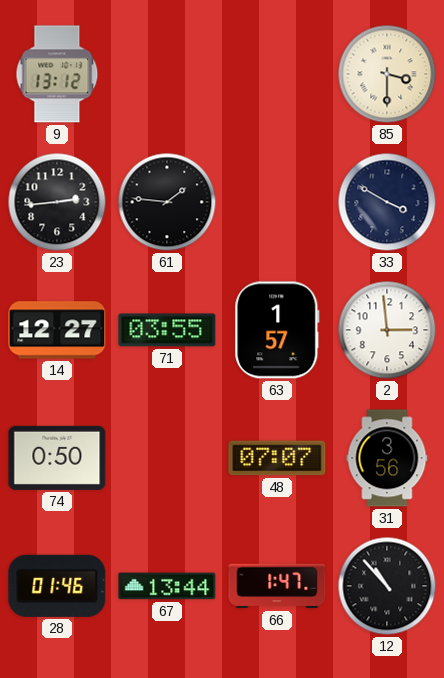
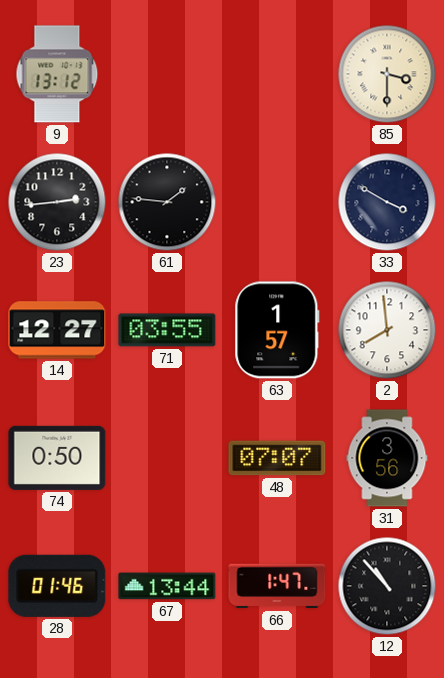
2: 2:59 -> 7:59 (387, 330)
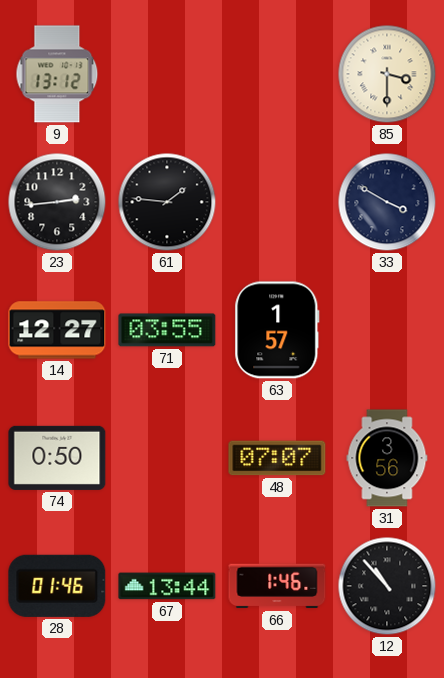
2: 7:59 -> none (387, 330)
66: 1:47 -> 1:46 (277, 586)
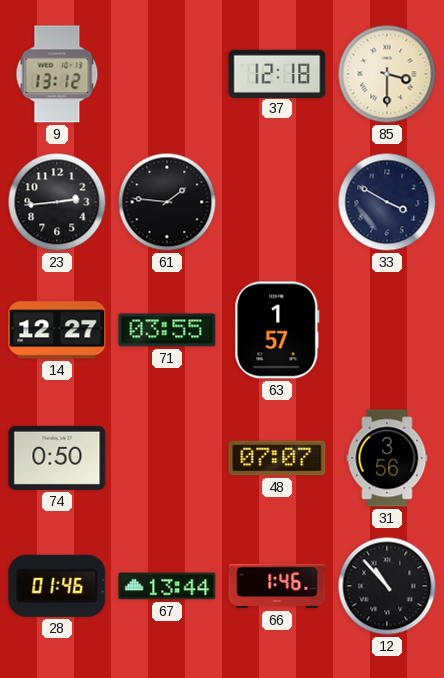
37: none -> 12:18 (277, 73)
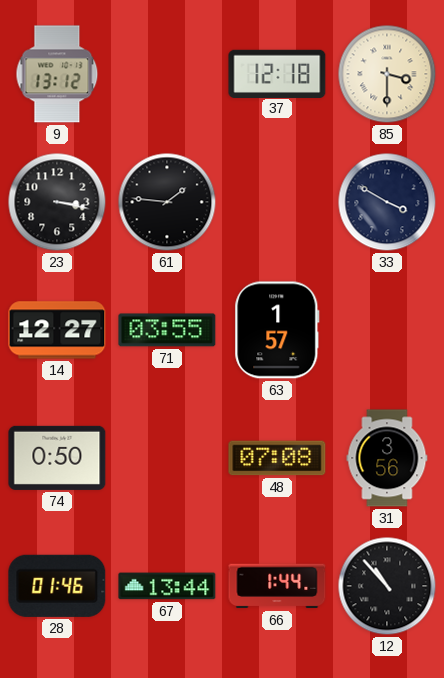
23: 2:44 -> 3:17 (57, 202)
48: 07:07 -> 07:08 (277, 458)
66: 1:46 -> 1:44 (277, 586)
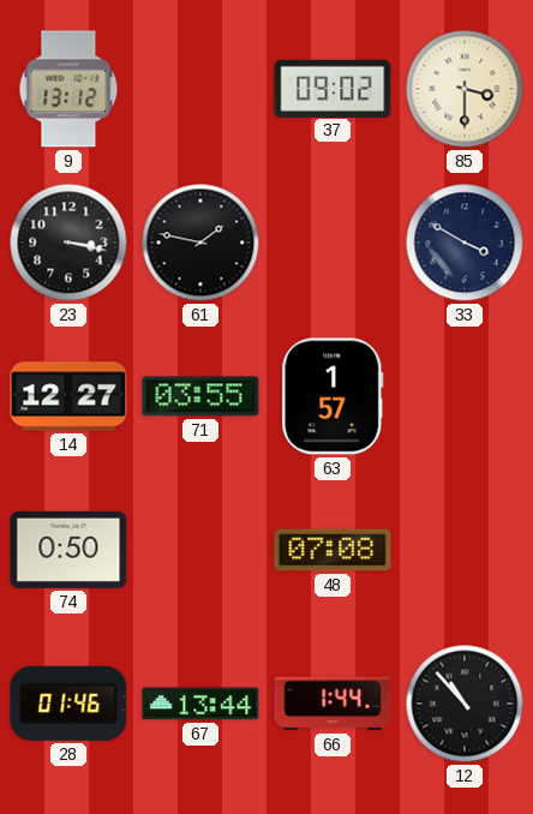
37: 12:18 -> 09:02 (333, 88)
61: 1:46 -> 1:47 (200, 243)
31: 3:56 -> none (387, 458)
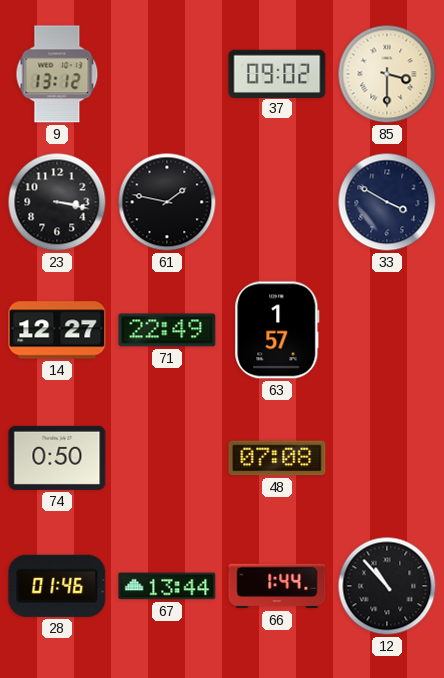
71: 03:55 -> 22:49 (167, 330)
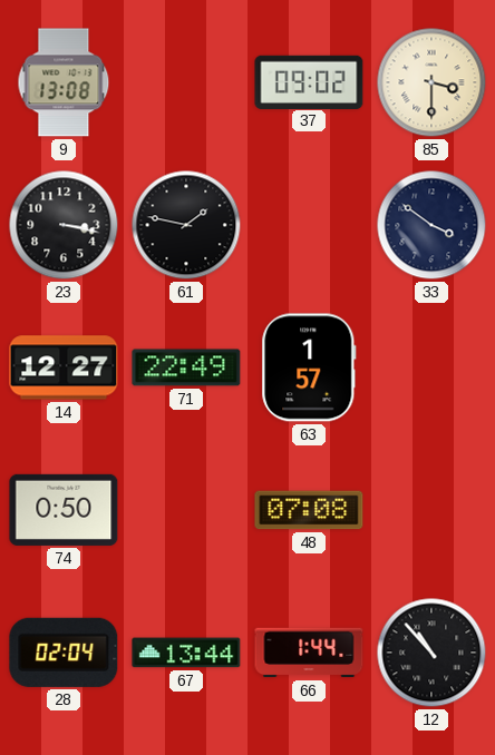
9: 13:12 -> 13:08 (64, 82)
33: 3:50 -> 3:51 (431, 225)
28: 01:46 -> 02:04 (64, 653)
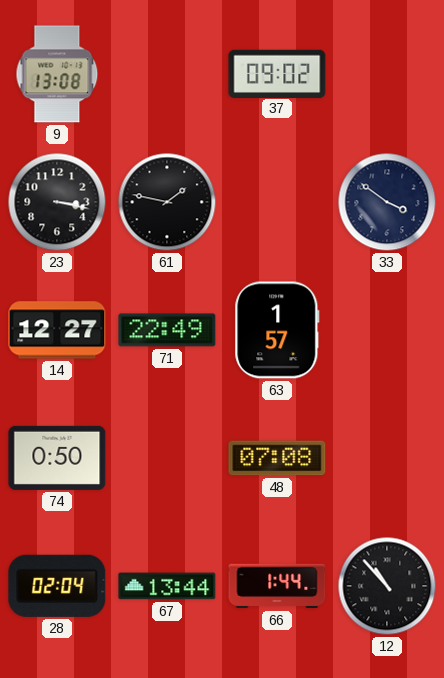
85: 3:30 -> none (431, 82)
